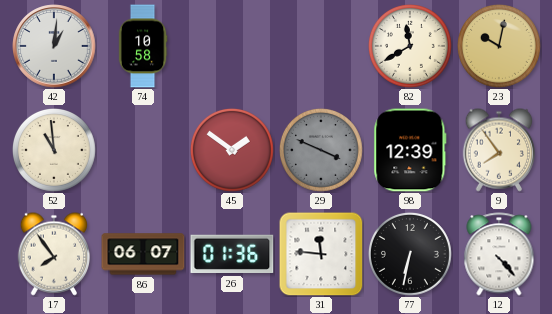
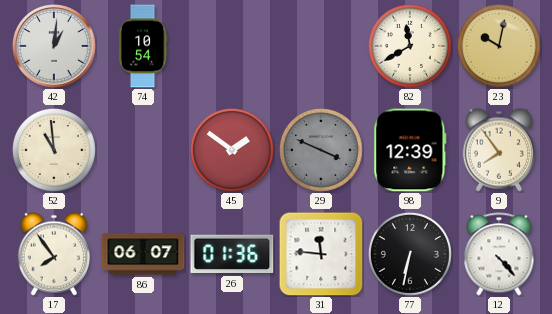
74: 10:58 -> 10:54 (143, 46)
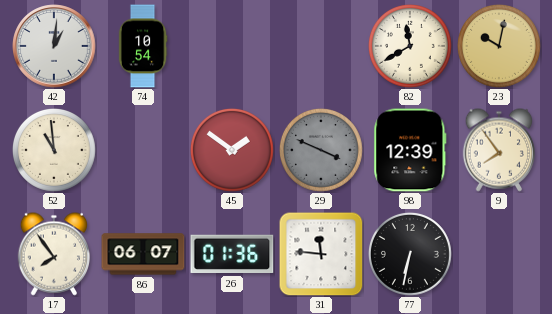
12: 4:23 -> none (499, 254)
